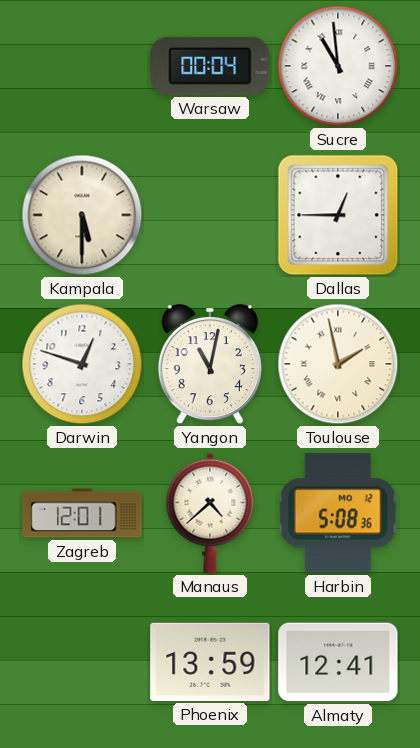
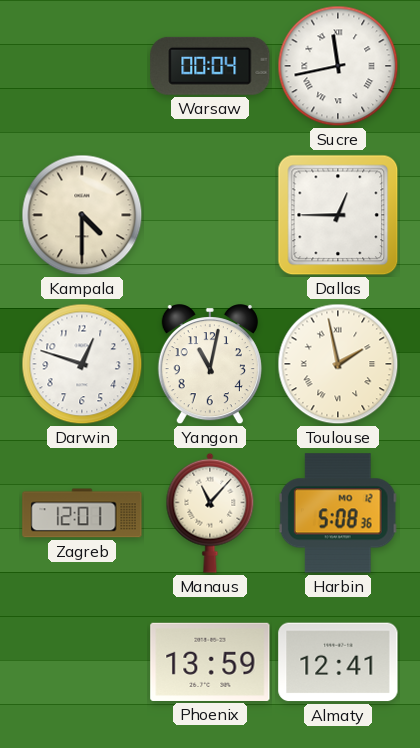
Sucre: 10:59 -> 11:43 (338, 66)
Kampala: 5:30 -> 4:30 (82, 215)
Manaus: 4:38 -> 11:07 (210, 513)
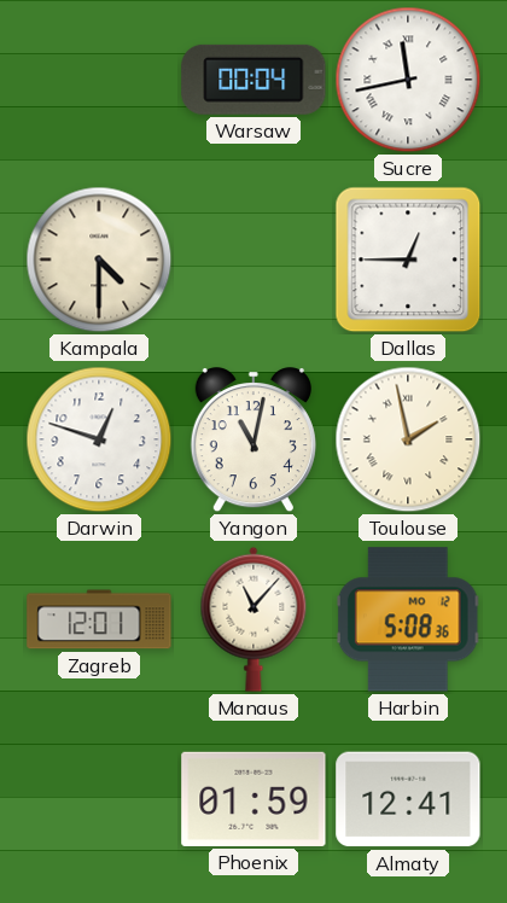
Phoenix: 13:59 -> 01:59 (253, 799)
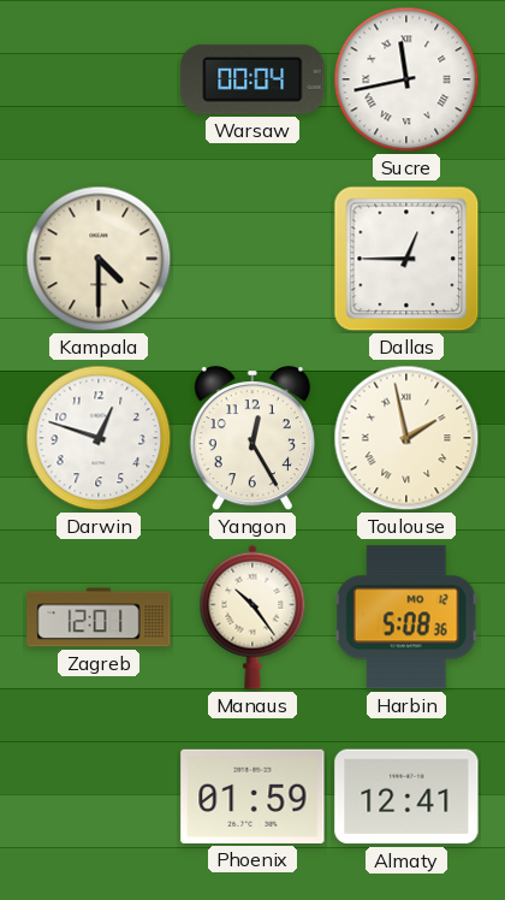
Yangon: 11:02 -> 12:25 (252, 439)
Manaus: 11:07 -> 10:24 (252, 617)
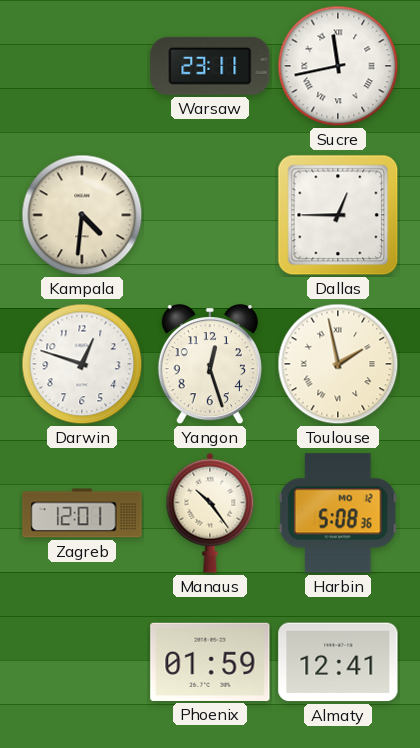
Warsaw: 00:04 -> 23:11 (210, 66)
Kampala: 4:30 -> 4:31 (82, 215)
Yangon: 12:25 -> 12:27 (210, 365)
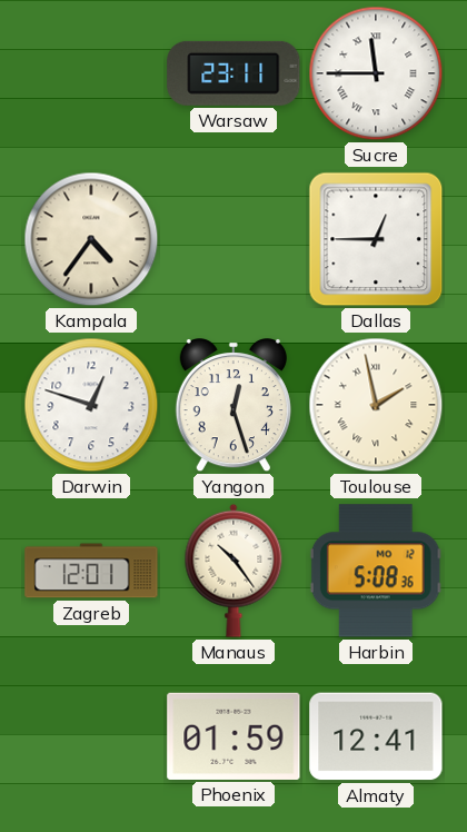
Sucre: 11:43 -> 11:45 (376, 73)
Kampala: 4:31 -> 4:36 (91, 239)
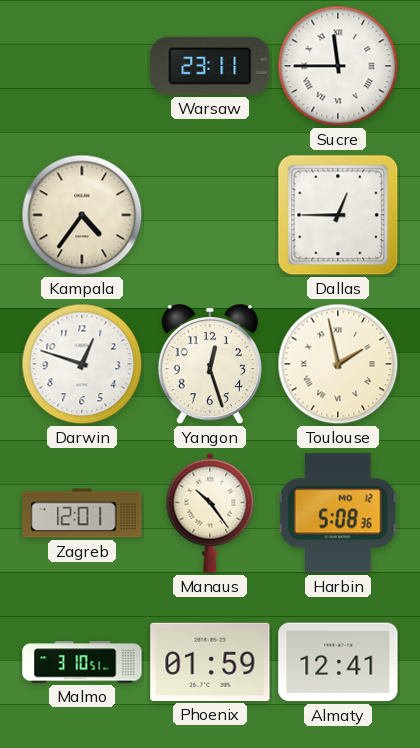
Malmo: none -> 3:10 (82, 662)
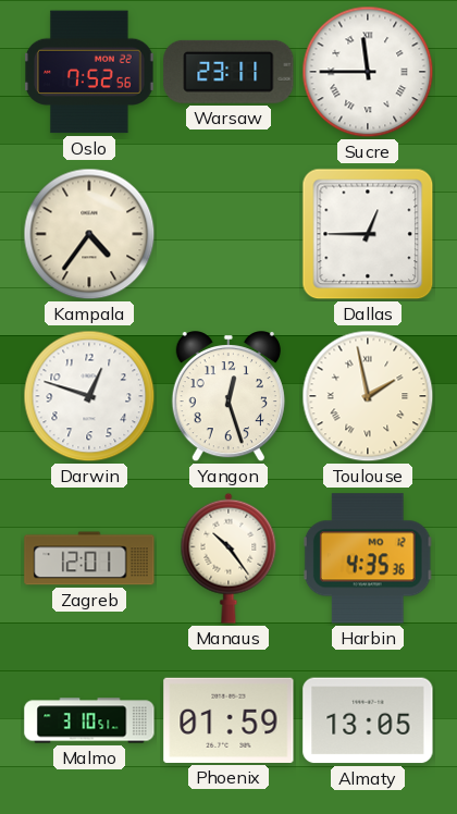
Oslo: none -> 7:52 (89, 72)
Harbin: 5:08 -> 4:35 (368, 558)
Almaty: 12:41 -> 13:05 (368, 720)
